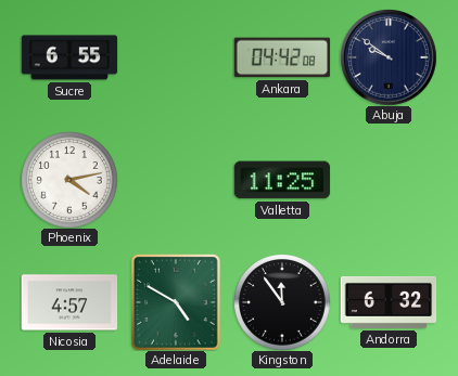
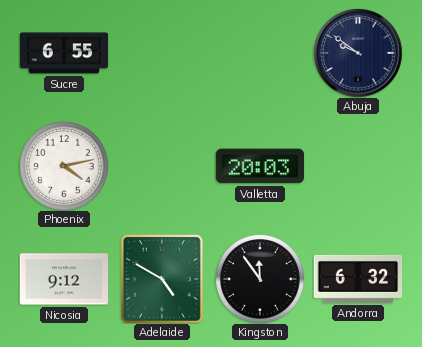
Ankara: 04:42 -> none (282, 57)
Valletta: 11:25 -> 20:03 (260, 166)
Nicosia: 4:57 -> 9:12 (64, 279)
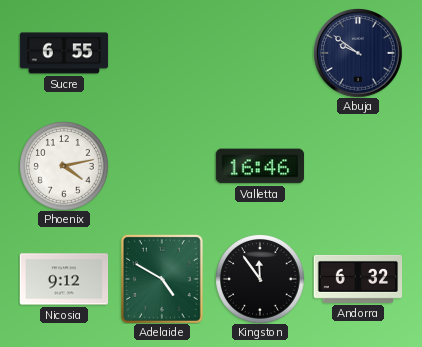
Valletta: 20:03 -> 16:46 (260, 166)
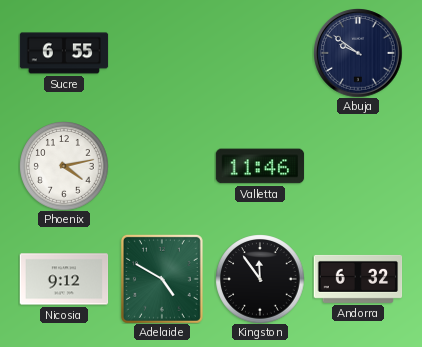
Valletta: 16:46 -> 11:46 (260, 166)
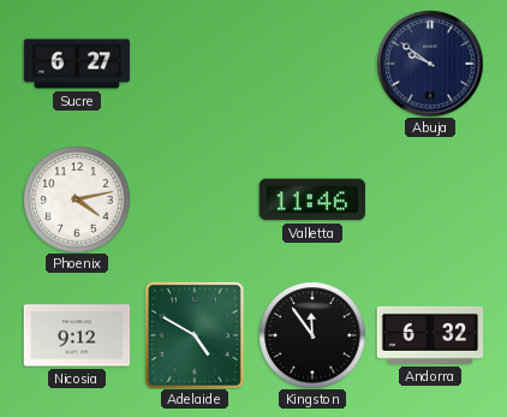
Sucre: 6:55 -> 6:27 (77, 64)
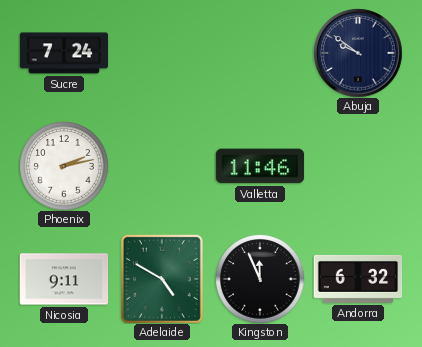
Sucre: 6:27 -> 7:24 (64, 53)
Phoenix: 4:13 -> 2:13 (64, 166)
Nicosia: 9:12 -> 9:11 (64, 279)
Kingston: 11:54 -> 11:56 (260, 279)
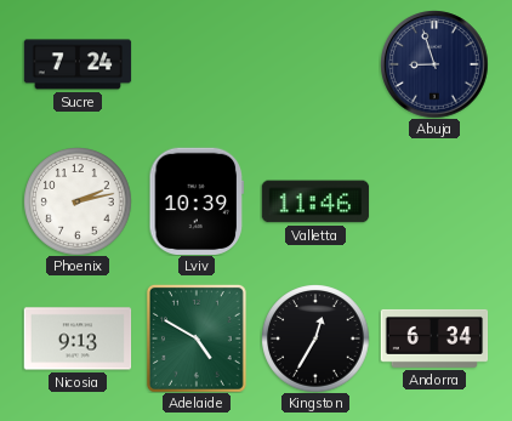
Abuja: 9:51 -> 8:57 (434, 64)
Lviv: none -> 10:39 (197, 200)
Nicosia: 9:11 -> 9:13 (78, 338)
Kingston: 11:56 -> 12:35 (315, 338)
Andorra: 6:32 -> 6:34 (434, 338)
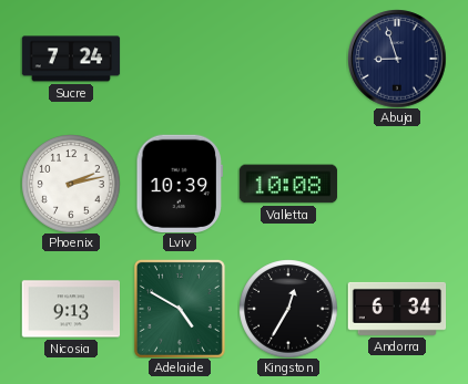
Valletta: 11:46 -> 10:08 (288, 184)
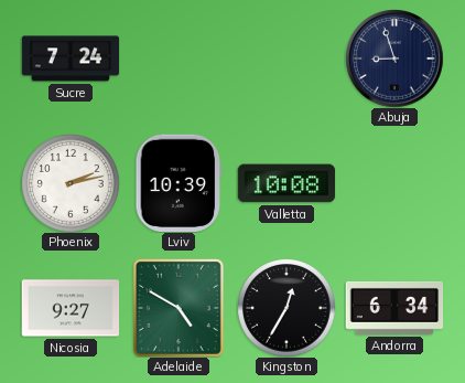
Nicosia: 9:13 -> 9:27 (71, 308)
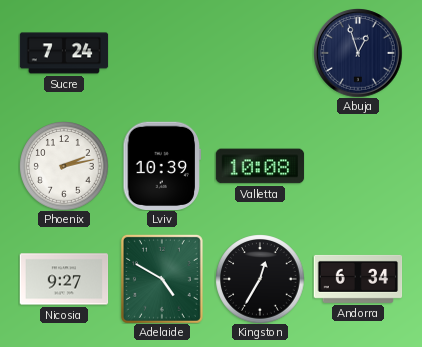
Abuja: 8:57 -> 12:57 (358, 53)
